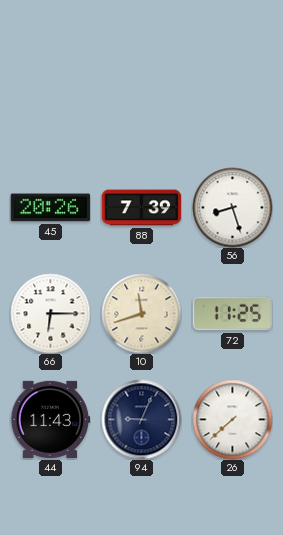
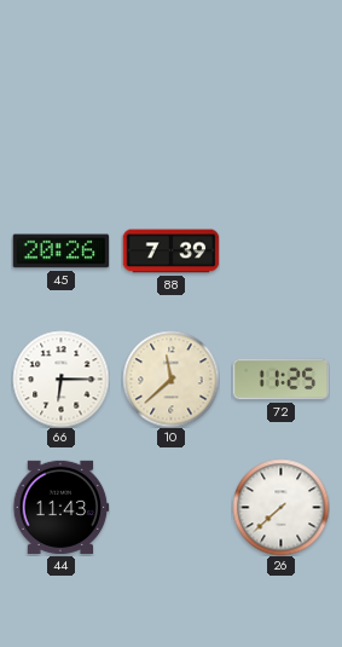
56: 8:27 -> none (232, 207)
10: 11:42 -> 11:38 (170, 379)
94: 9:04 -> none (141, 419)
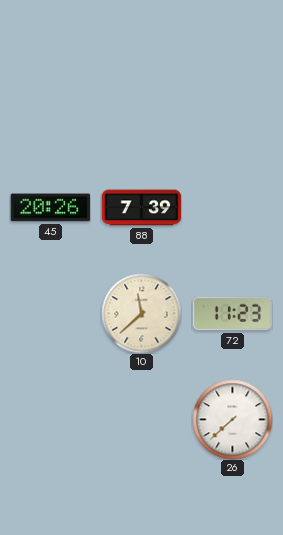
66: 6:15 -> none (60, 379)
72: 11:25 -> 11:23 (232, 314)
44: 11:43 -> none (60, 507)
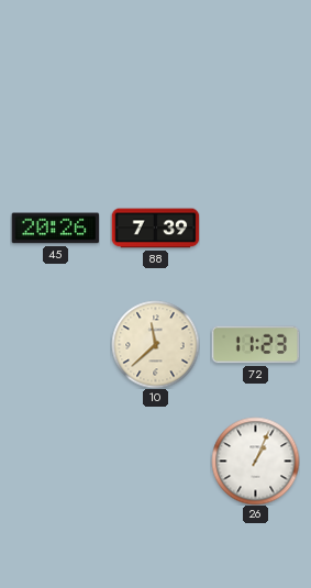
26: 7:38 -> 1:04 (255, 461)
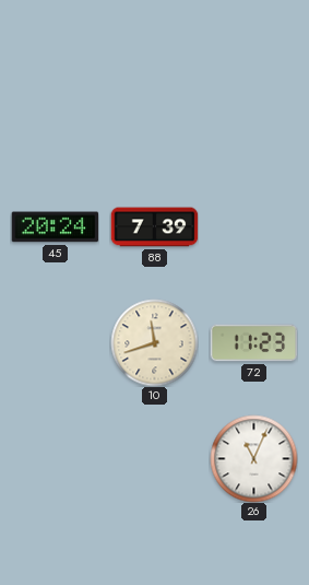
45: 20:26 -> 20:24 (55, 227)
10: 11:38 -> 11:42 (154, 342)
26: 1:04 -> 11:04 (253, 458)
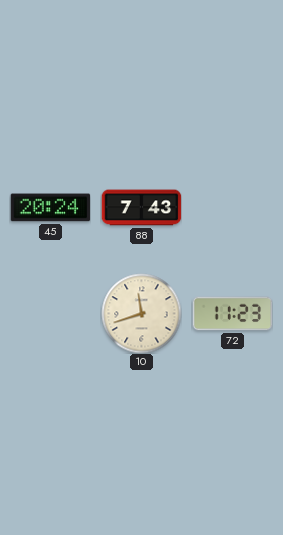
88: 7:39 -> 7:43 (141, 208)
26: 11:04 -> none (253, 458)
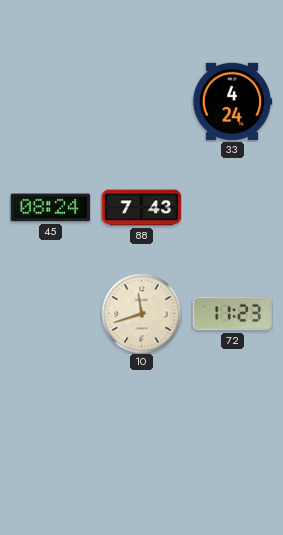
33: none -> 4:24 (232, 102)
45: 20:24 -> 08:24 (50, 208)
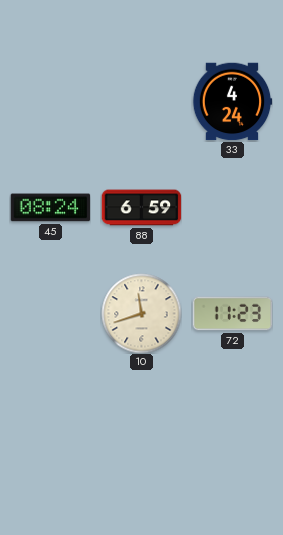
88: 7:43 -> 6:59 (141, 208)
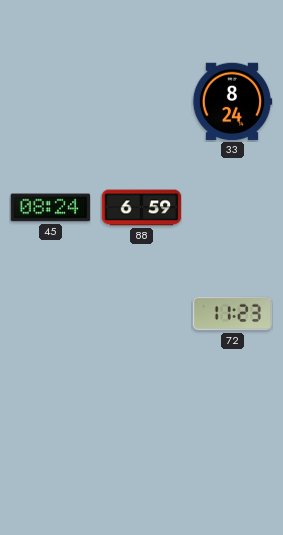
33: 4:24 -> 8:24 (232, 102)
10: 11:42 -> none (141, 313)
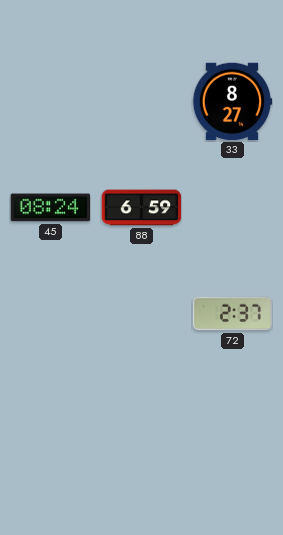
33: 8:24 -> 8:27 (232, 102)
72: 11:23 -> 2:37 (232, 314)
